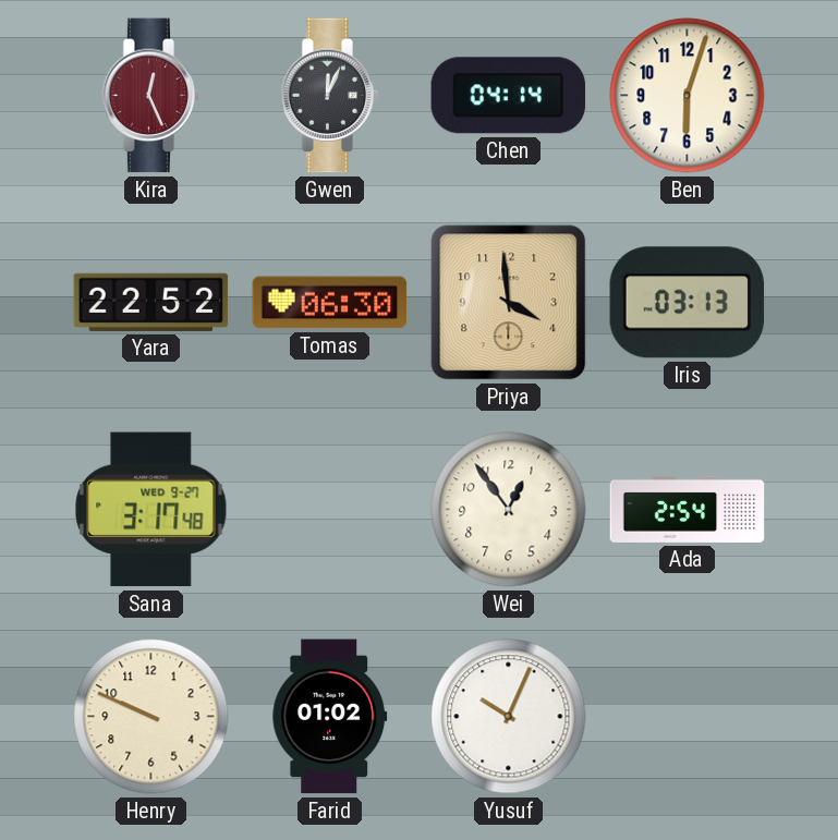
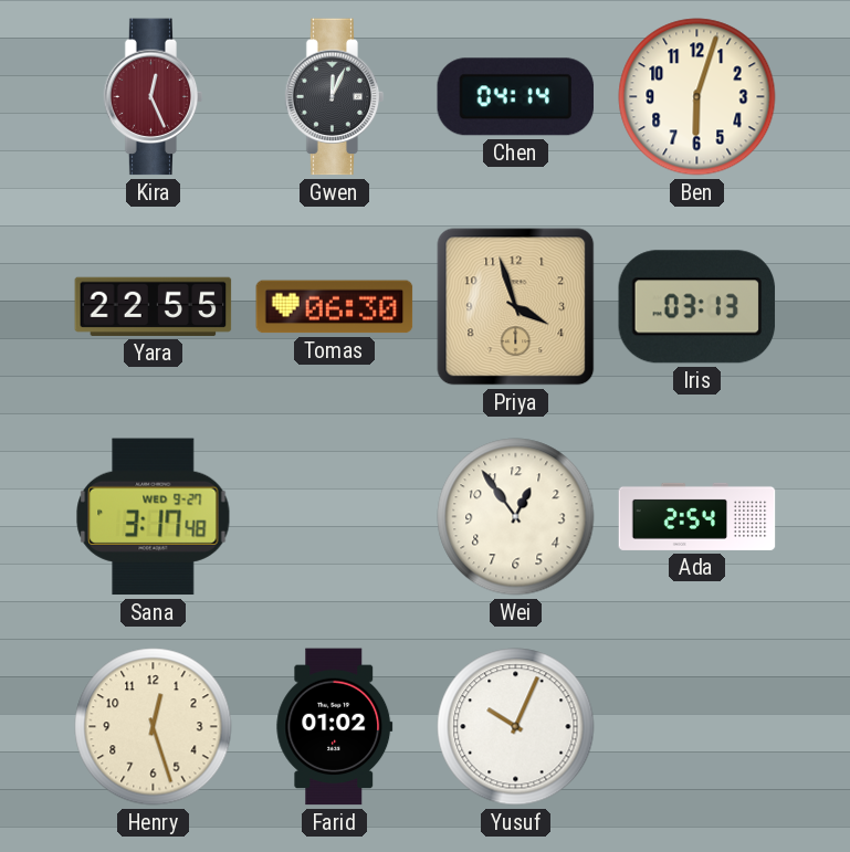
Yara: 22:52 -> 22:55 (154, 306)
Priya: 3:59 -> 3:57 (516, 307)
Henry: 9:49 -> 12:27 (154, 727)
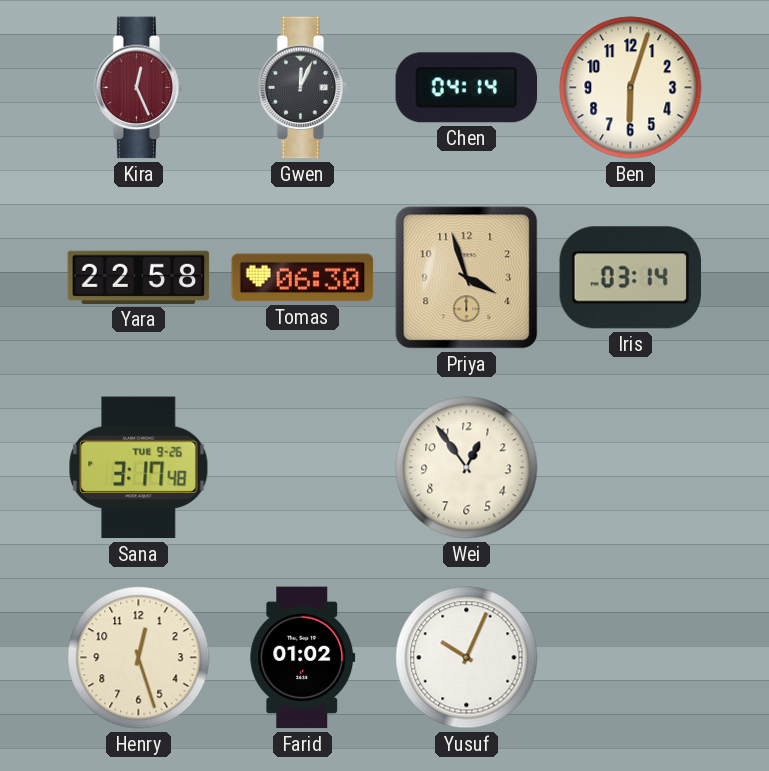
Yara: 22:55 -> 22:58 (139, 277)
Iris: 03:13 -> 03:14 (631, 278)
Sana date: WED 9-27 -> TUE 9-26 (139, 468)
Ada: 2:54 -> none (697, 516)
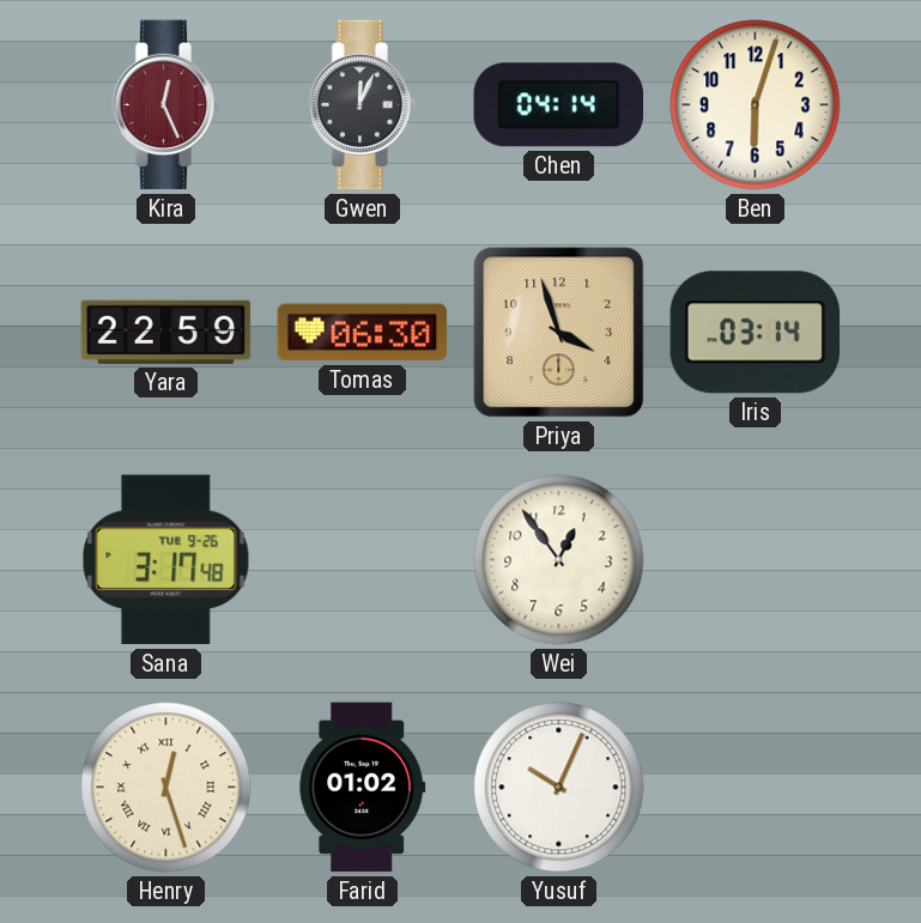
Yara: 22:58 -> 22:59 (166, 332)
Henry numerals: Arabic -> Roman (166, 788)
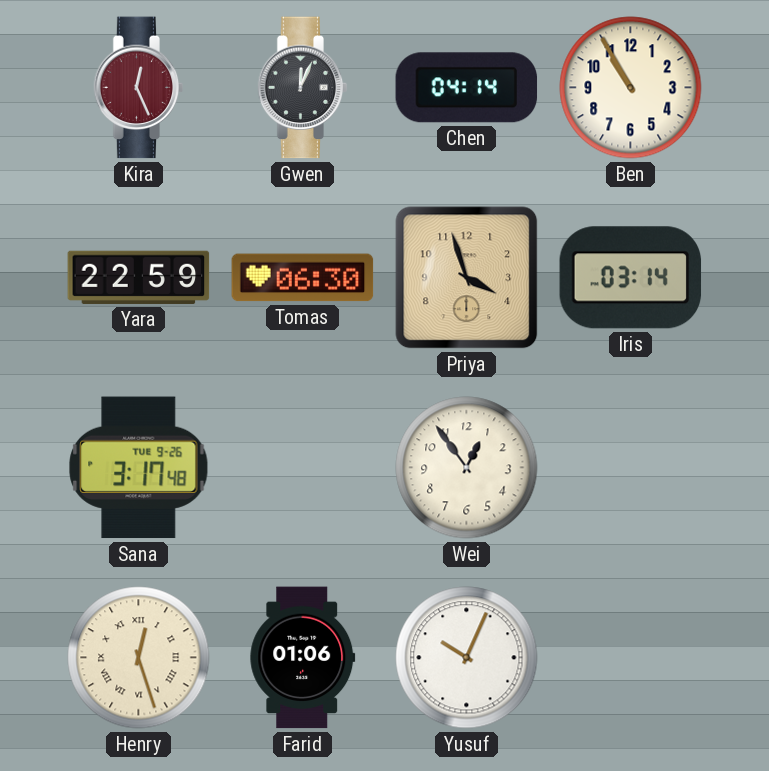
Ben: 6:03 -> 10:55 (631, 88)
Farid: 01:02 -> 01:06 (303, 658)
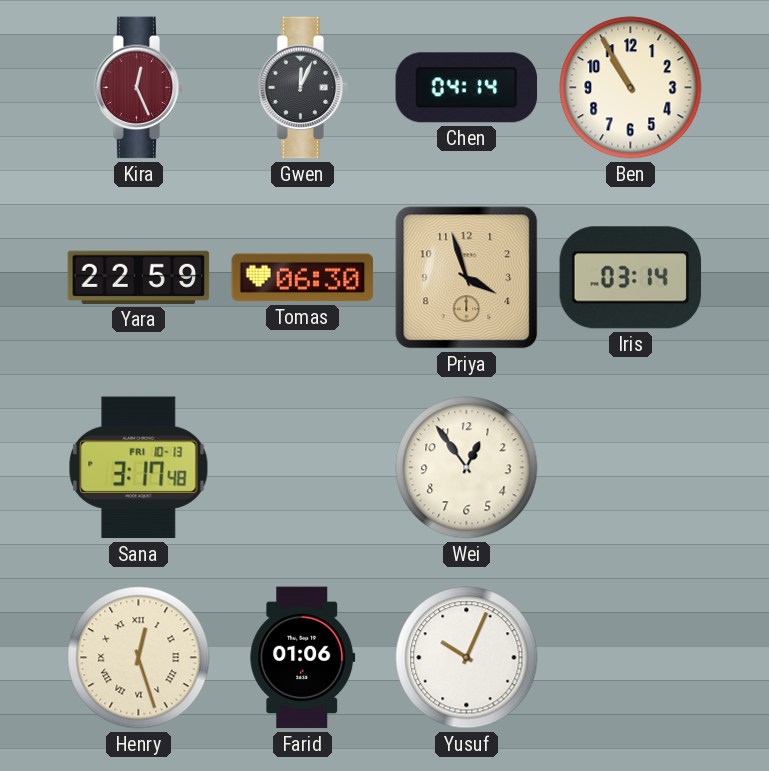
Sana date: TUE 9-26 -> FRI 10-13 (139, 468)
